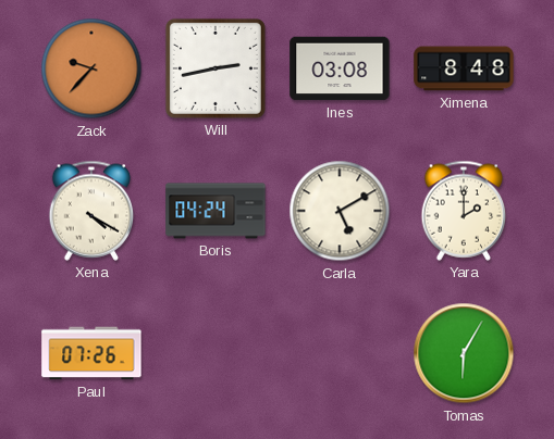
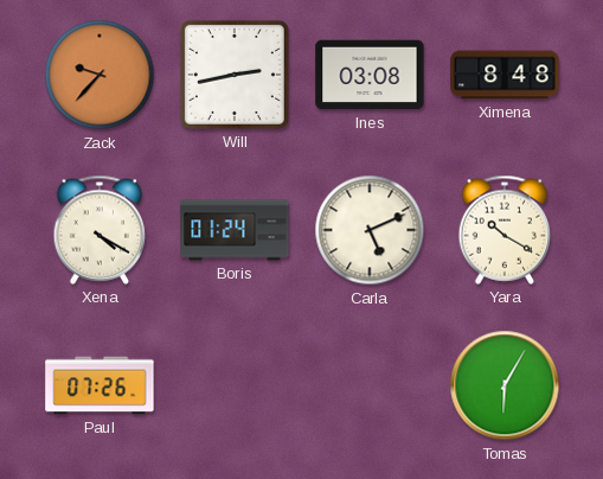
Boris: 04:24 -> 01:24 (235, 230)
Carla: 5:10 -> 5:11 (370, 230)
Yara: 2:00 -> 10:20 (505, 230)
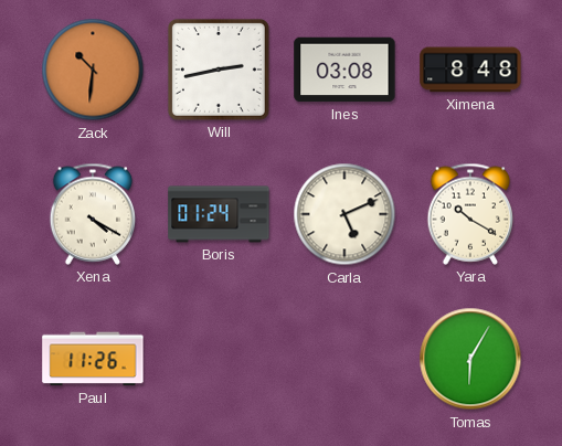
Zack: 9:37 -> 10:31 (93, 70)
Paul: 07:26 -> 11:26 (93, 359)
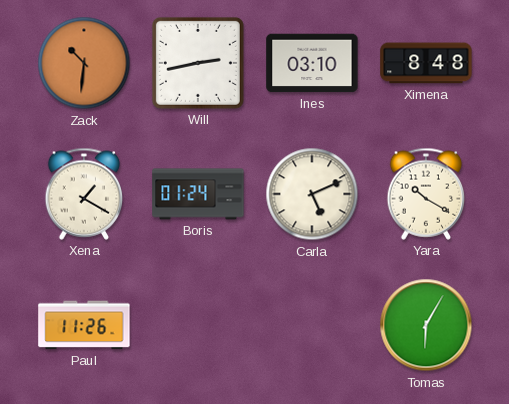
Ines: 03:08 -> 03:10 (312, 63)
Xena: 4:20 -> 1:20 (84, 194)
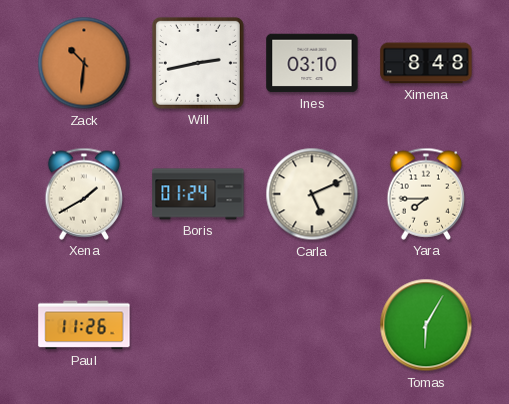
Xena: 1:20 -> 1:40 (84, 194)
Yara: 10:20 -> 7:45 (426, 194)
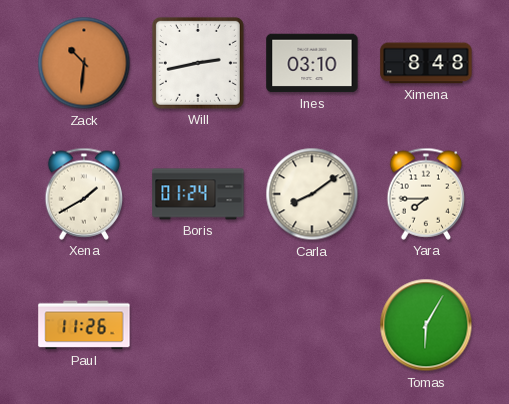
Carla: 5:11 -> 8:09 (312, 194)
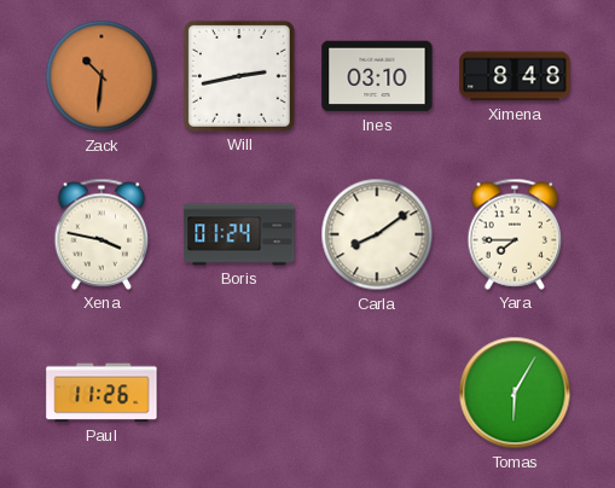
Xena: 1:40 -> 3:47 (101, 234)
